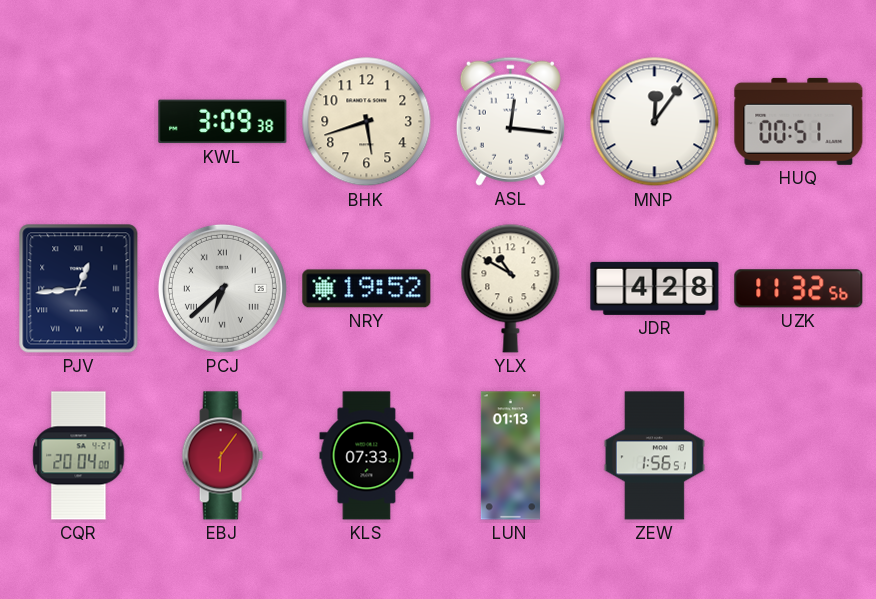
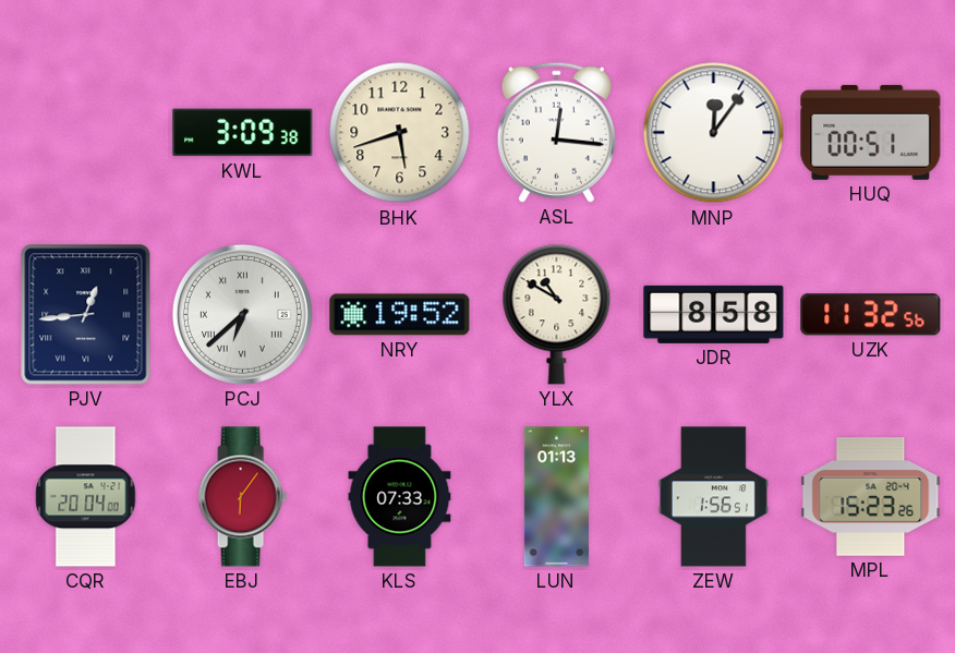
JDR: 4:28 -> 8:58 (714, 314)
MPL: none -> 15:23 (871, 497)
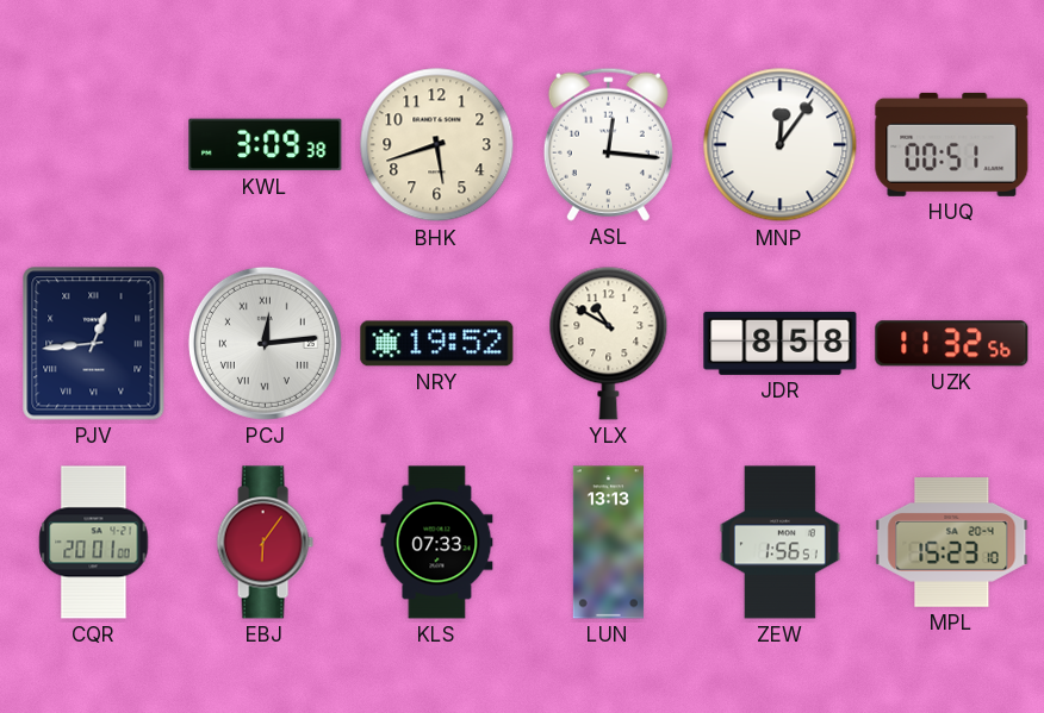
PCJ: 6:38 -> 12:14 (265, 343)
CQR: 20:04 -> 20:01 (94, 543)
LUN: 01:13 -> 13:13 (608, 543)
MPL: 15:23:26 -> 15:23:10 (952, 543)
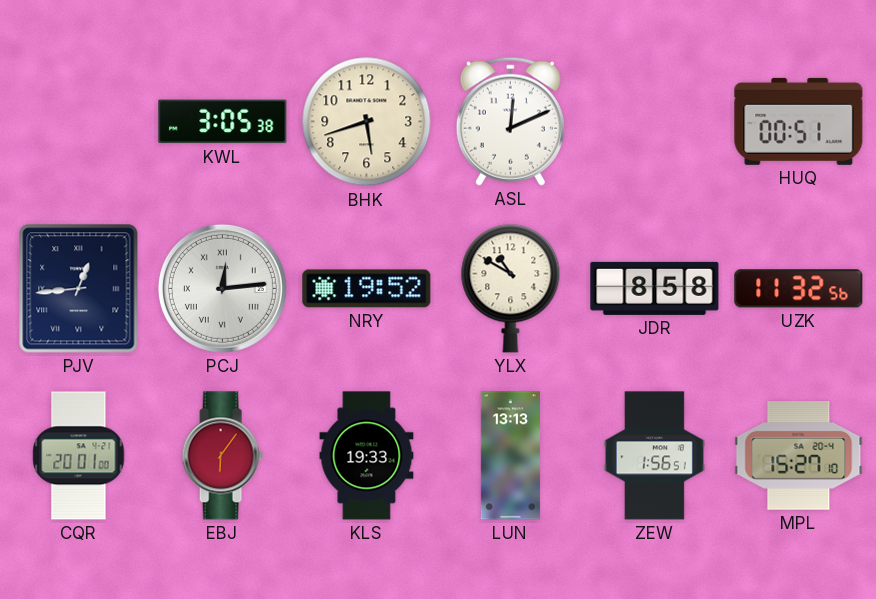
KWL: 3:09 -> 3:05 (223, 122)
ASL: 12:16 -> 12:11 (510, 121)
MNP: 12:06 -> none (781, 145)
KLS: 07:33 -> 19:33 (367, 456)
MPL: 15:23 -> 15:27 (799, 456)
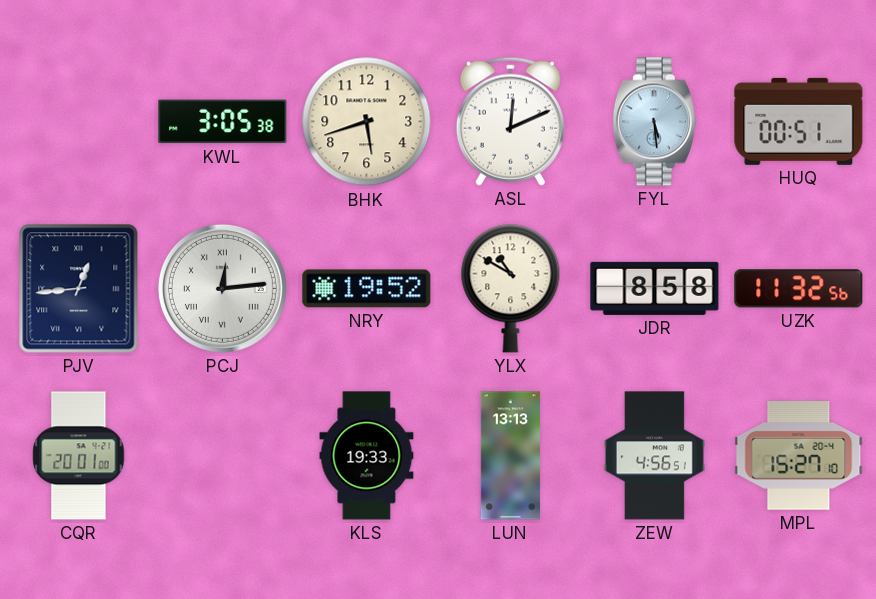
FYL: none -> 5:29 (654, 122)
EBJ: 6:06 -> none (222, 456)
ZEW: 1:56 -> 4:56 (654, 456)
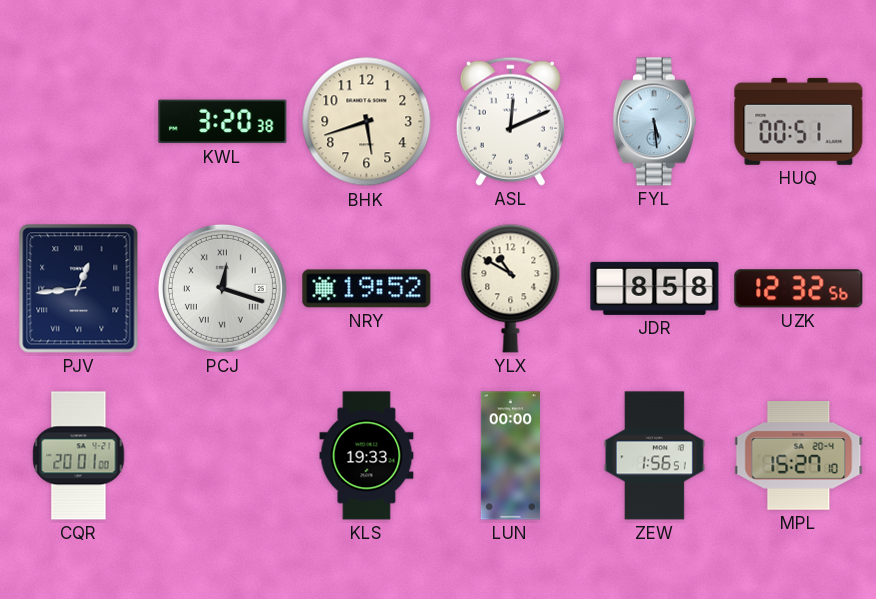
KWL: 3:05 -> 3:20 (223, 122)
PCJ: 12:14 -> 12:18 (222, 288)
UZK: 11:32 -> 12:32 (799, 289)
LUN: 13:13 -> 00:00 (510, 456)
ZEW: 4:56 -> 1:56 (654, 456)
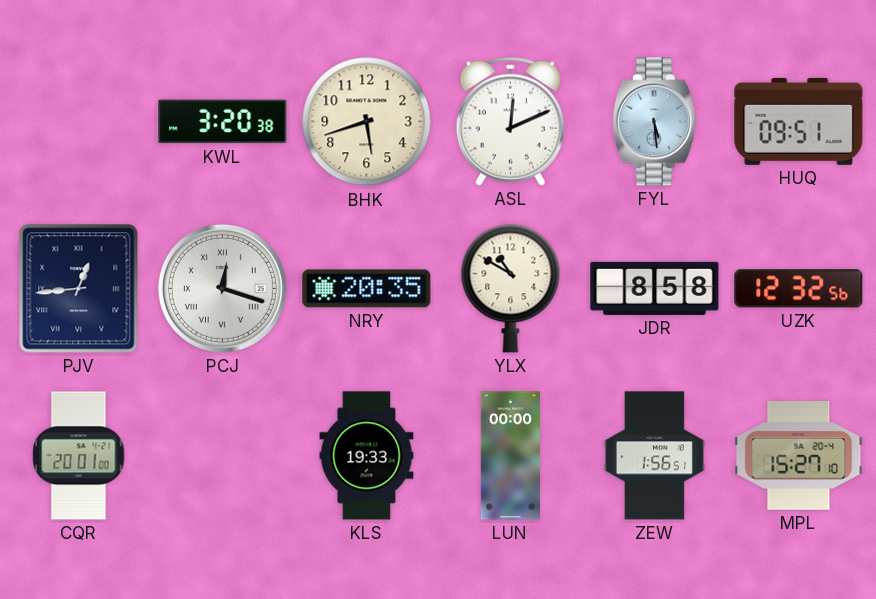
HUQ: 00:51 -> 09:51 (799, 121)
NRY: 19:52 -> 20:35 (367, 289)
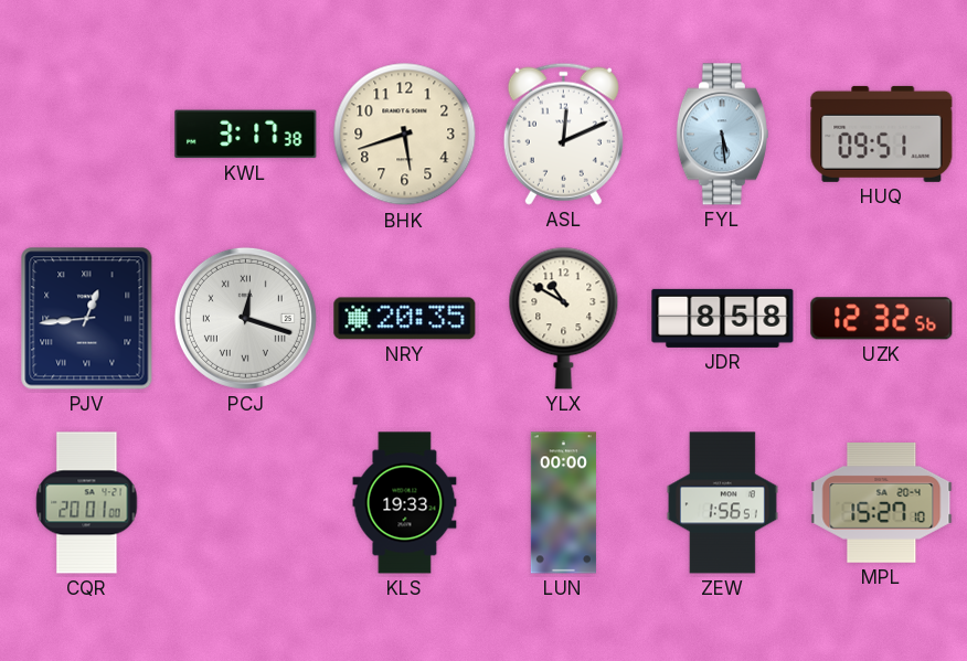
KWL: 3:20 -> 3:17 (246, 135)
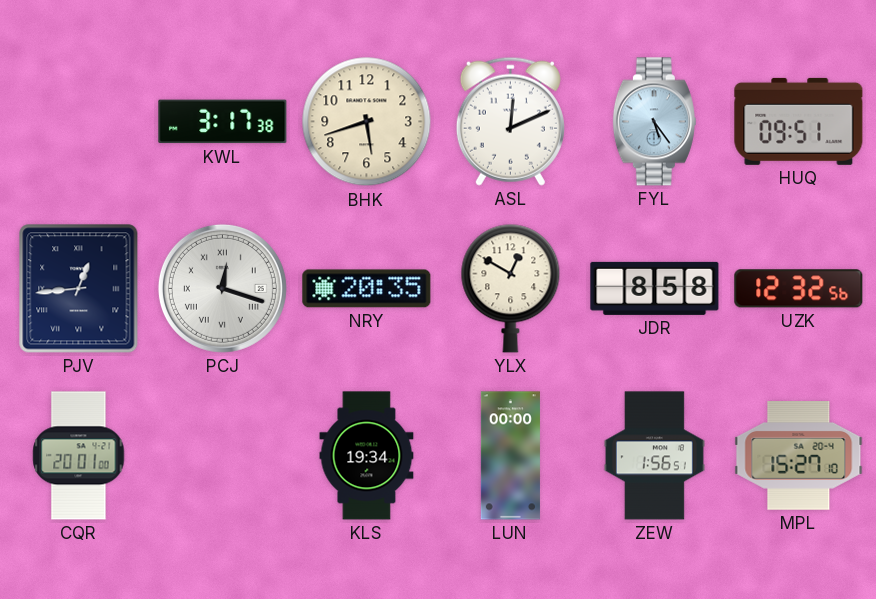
FYL: 5:29 -> 5:24 (654, 122)
YLX: 10:50 -> 12:50 (511, 288)
KLS: 19:33 -> 19:34 (367, 456)
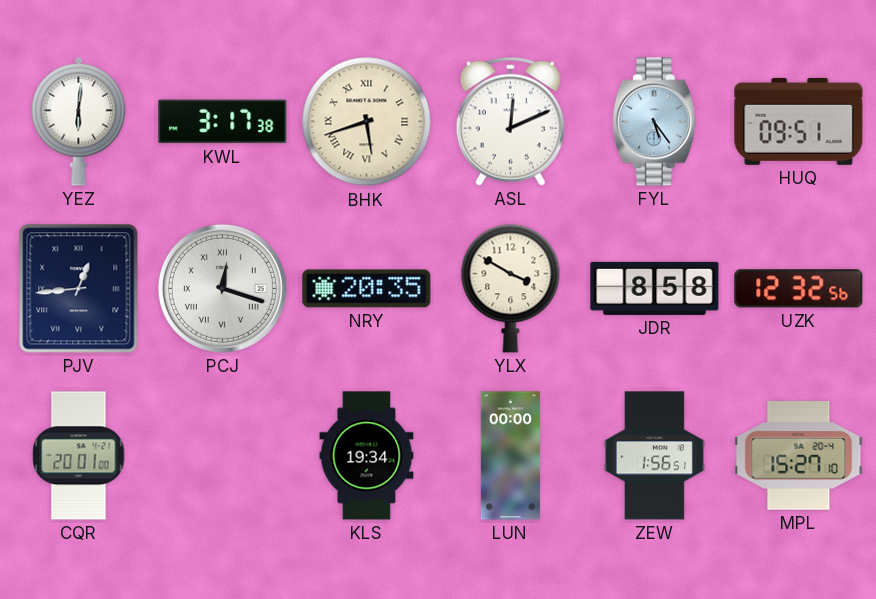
YEZ: none -> 6:01 (79, 121)
BHK numerals: Arabic -> Roman (367, 122)
YLX: 12:50 -> 3:50 (511, 288)
